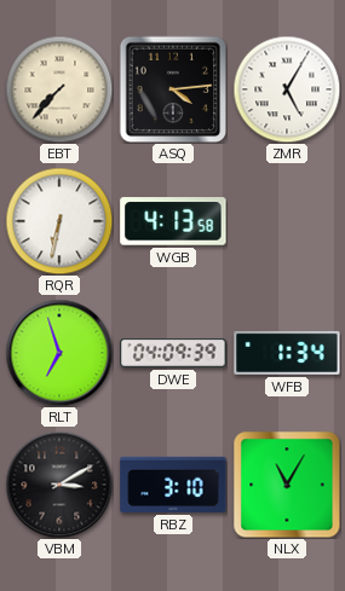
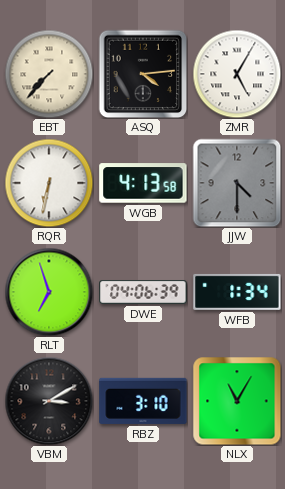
JJW: none -> 4:30 (237, 183)
DWE: 04:09 -> 04:06 (143, 293)
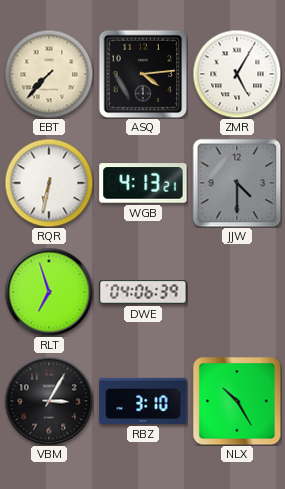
WGB: 4:13:58 -> 4:13:21 (143, 183)
WFB: 1:34 -> none (237, 292)
VBM: 3:10 -> 3:05 (49, 401)
NLX: 11:05 -> 10:25 (237, 401)
